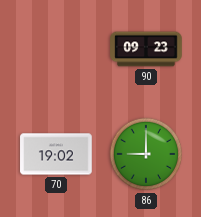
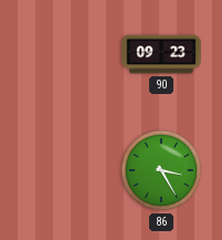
70: 19:02 -> none (56, 154)
86: 9:00 -> 3:25 (161, 170)
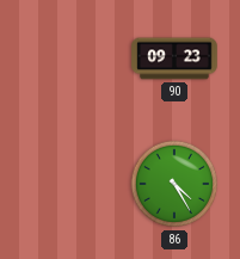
86: 3:25 -> 4:25 (174, 184)
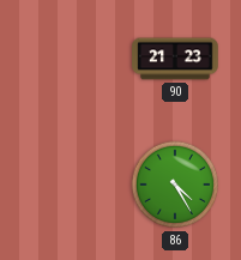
90: 09:23 -> 21:23 (175, 59)
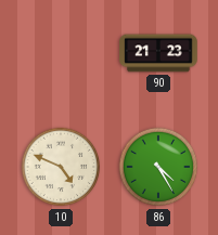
10: none -> 4:49 (61, 167)
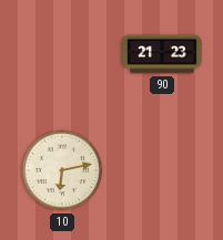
10: 4:49 -> 6:13 (62, 170)
86: 4:25 -> none (158, 167)
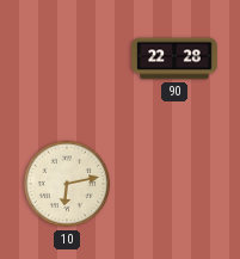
90: 21:23 -> 22:28 (174, 58)
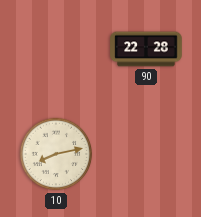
10: 6:13 -> 8:13 (56, 154)
